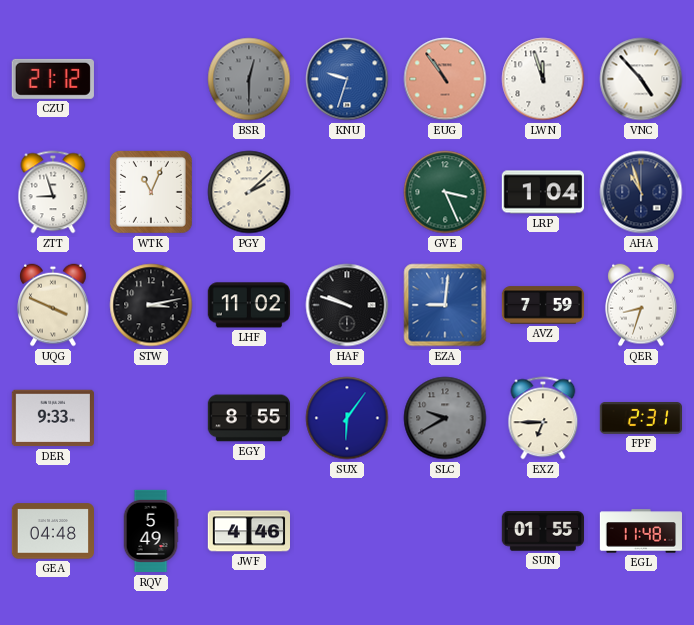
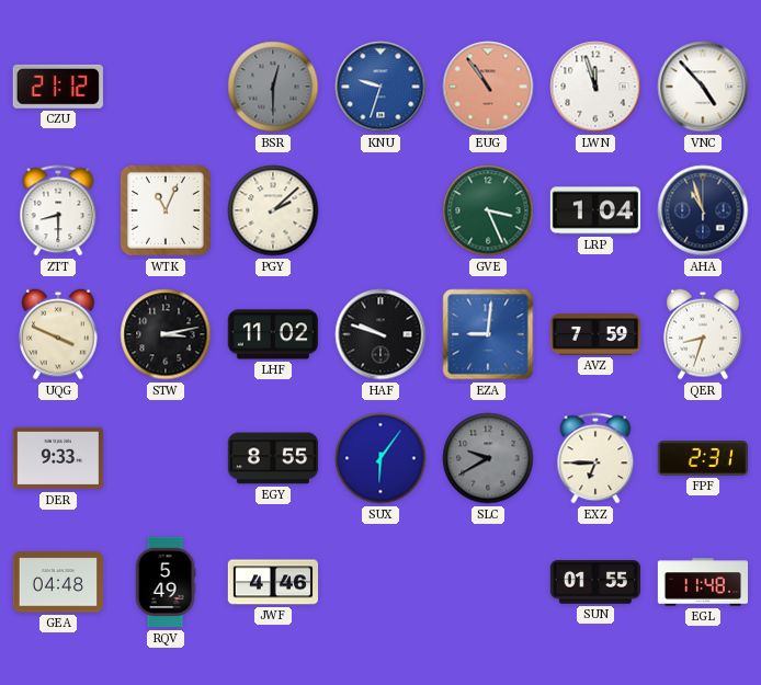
ZTT: 8:57 -> 8:30 (58, 210)
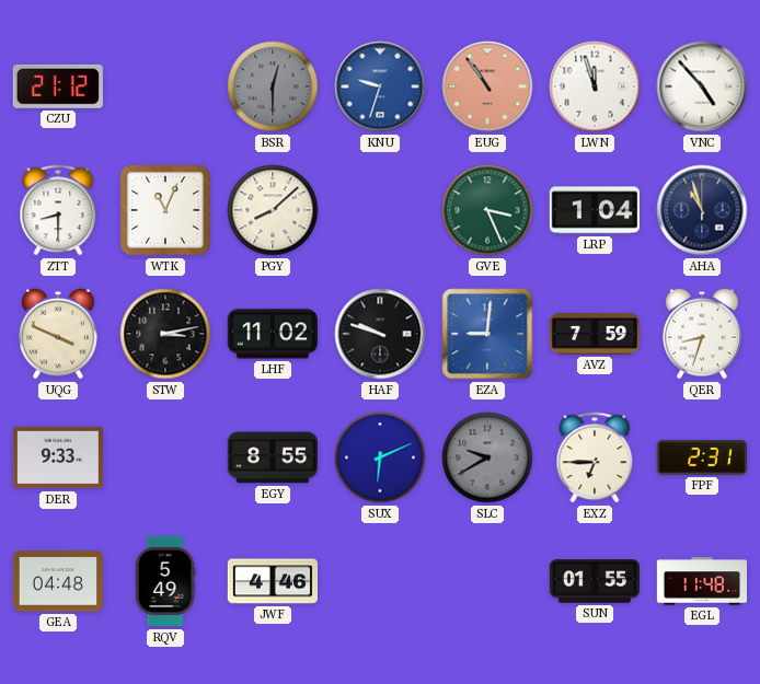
PGY: 2:08 -> 8:08 (273, 210)
SUX: 6:06 -> 6:11 (380, 457)
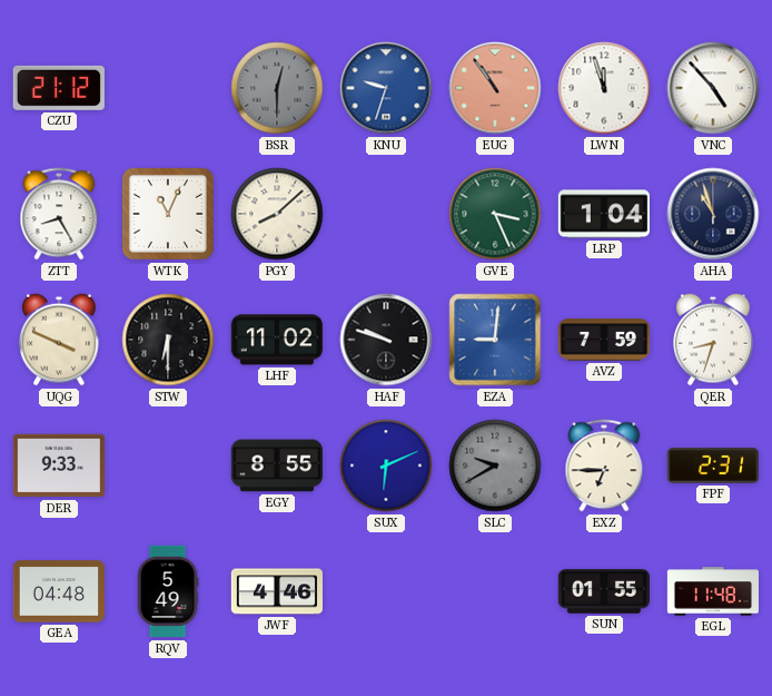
ZTT: 8:30 -> 8:25 (59, 214)
STW: 3:13 -> 6:30 (168, 340)
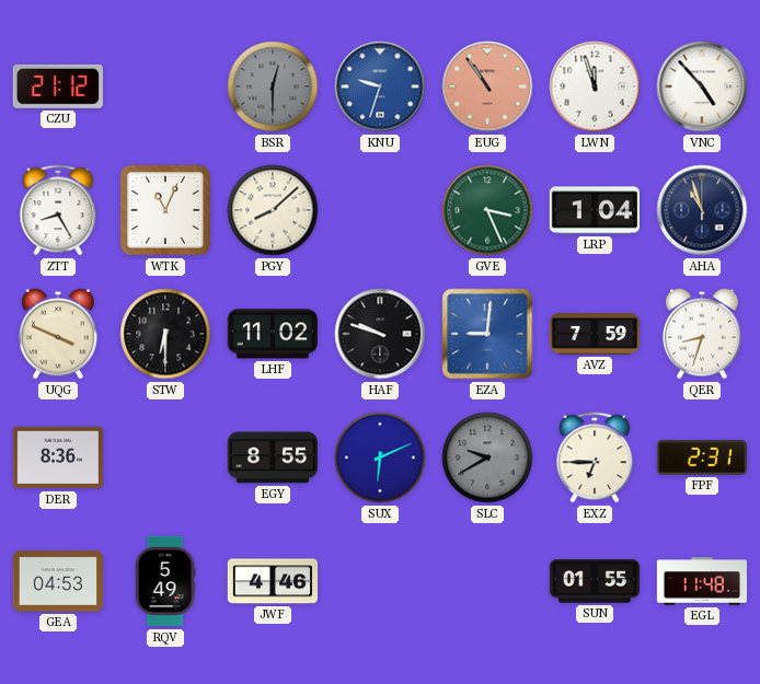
DER: 9:33 -> 8:36 (58, 457)
GEA: 04:48 -> 04:53 (57, 581)
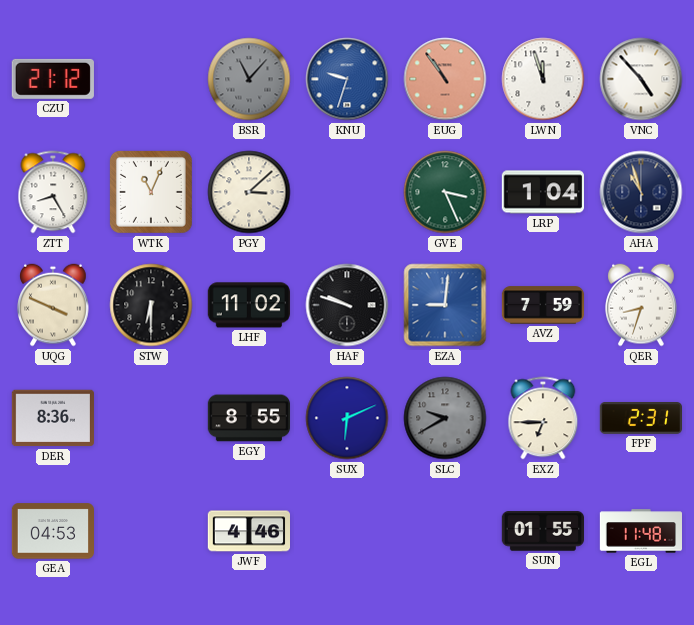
BSR: 12:30 -> 11:07 (249, 79)
PGY: 8:08 -> 3:08 (249, 192)
RQV: 5:49 -> none (165, 581)
